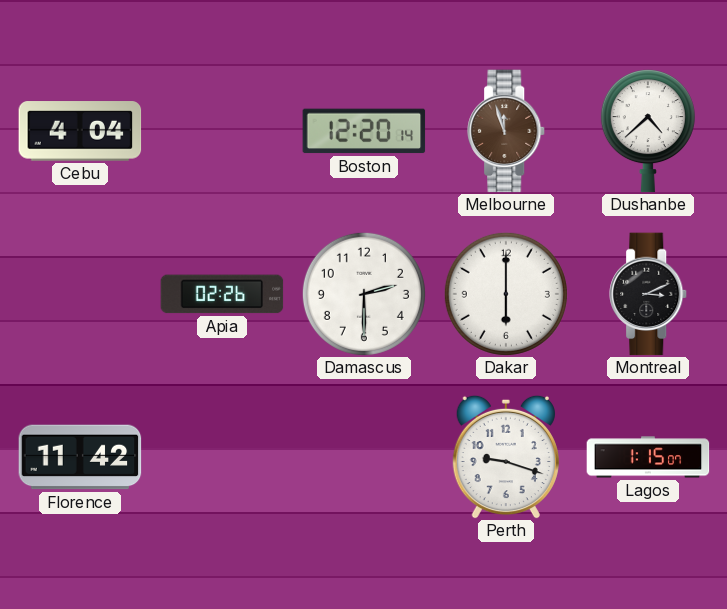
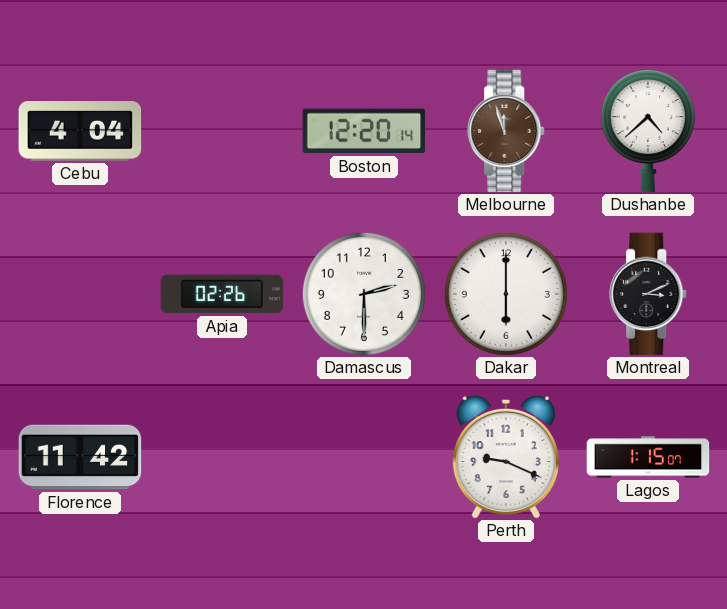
Perth: 9:18 -> 9:19 (506, 457)
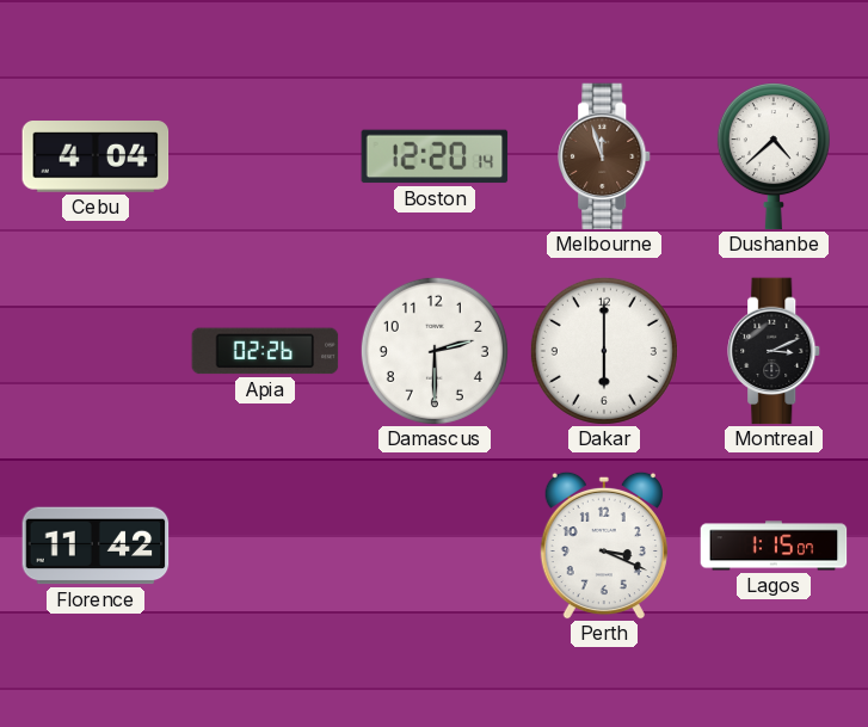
Perth: 9:19 -> 3:19 (604, 546)
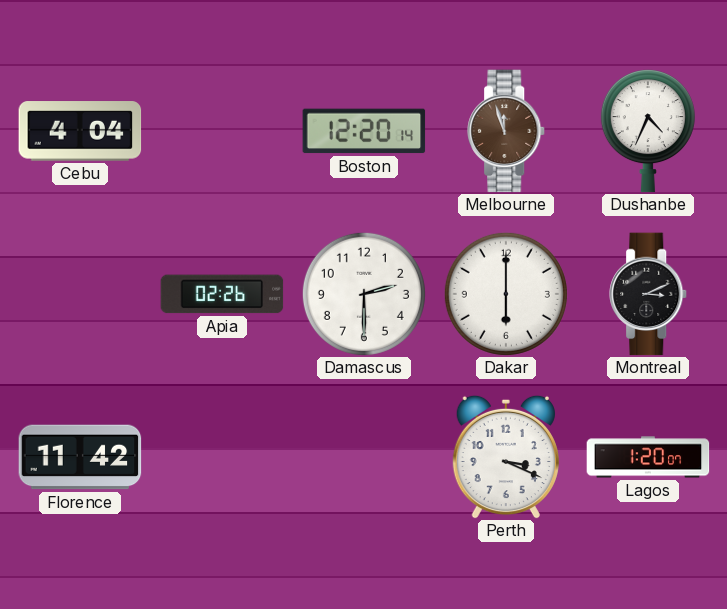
Dushanbe: 4:38 -> 4:34 (648, 131)
Lagos: 1:15 -> 1:20 (648, 457)
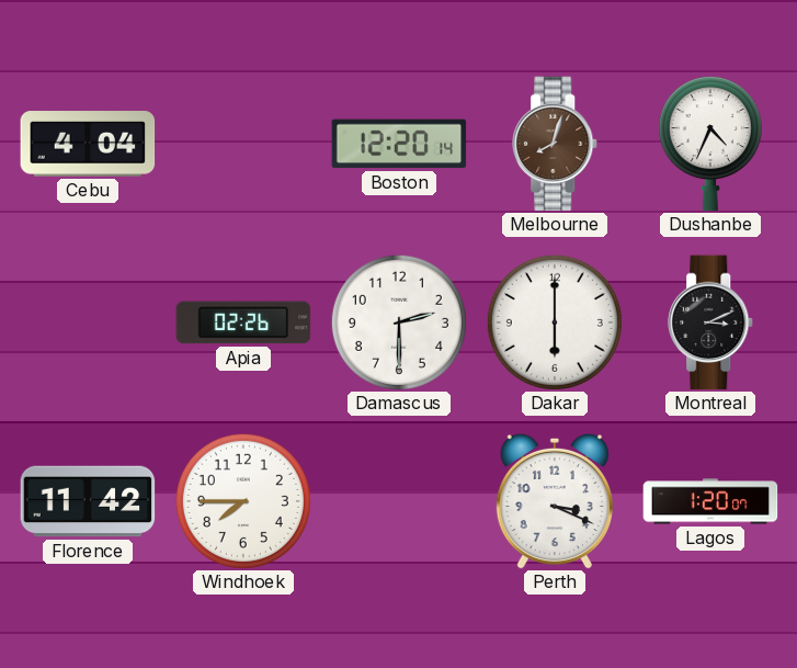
Melbourne: 11:57 -> 8:03 (556, 144)
Windhoek: none -> 7:45 (243, 501)
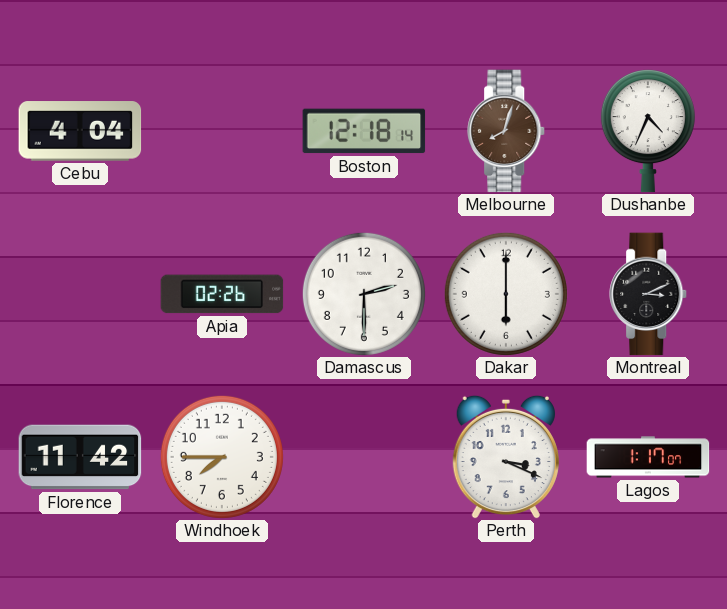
Boston: 12:20 -> 12:18 (364, 131)
Lagos: 1:20 -> 1:17 (648, 457)
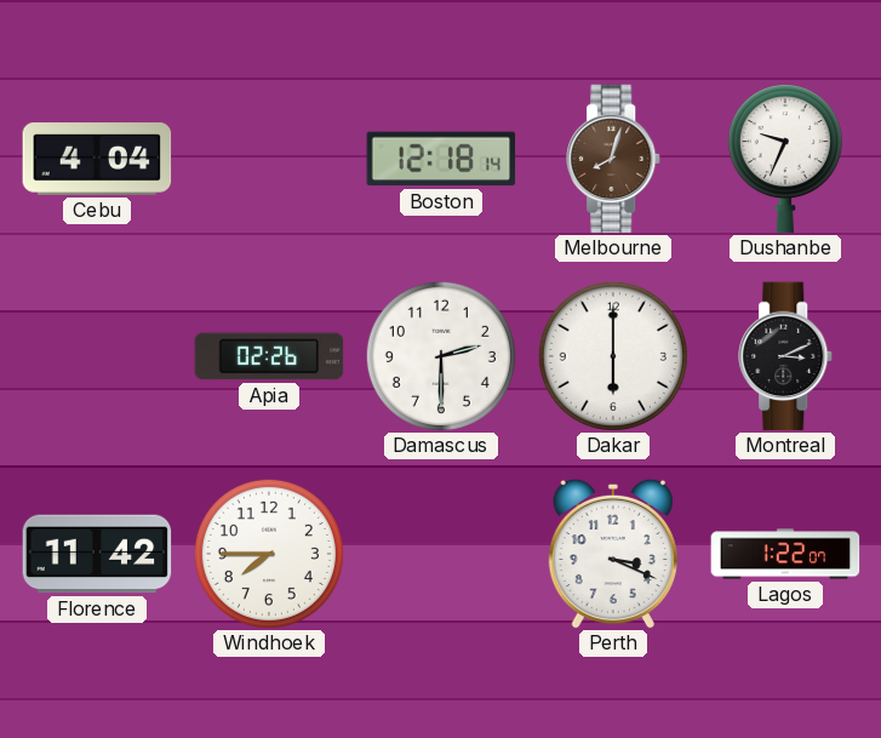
Dushanbe: 4:34 -> 9:34 (785, 159)
Lagos: 1:17 -> 1:22 (785, 554)
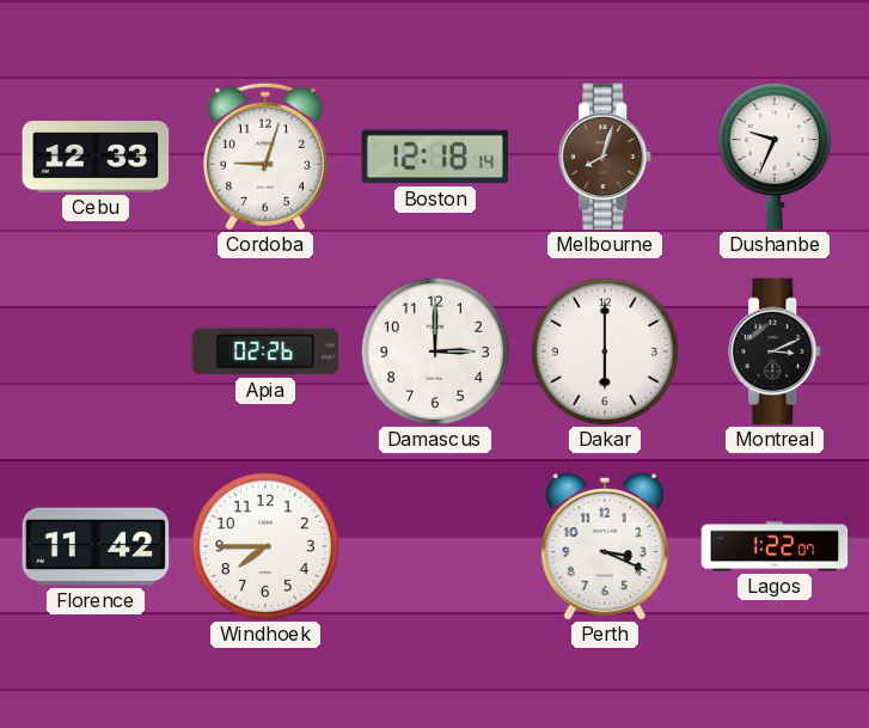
Cebu: 4:04 -> 12:33 (96, 157)
Cordoba: none -> 9:03 (265, 157)
Damascus: 2:30 -> 3:00 (435, 351)
